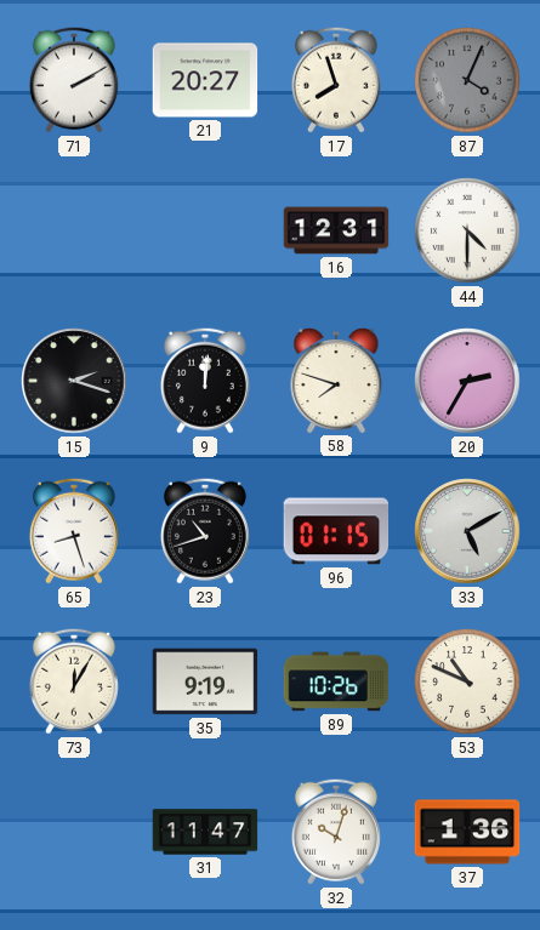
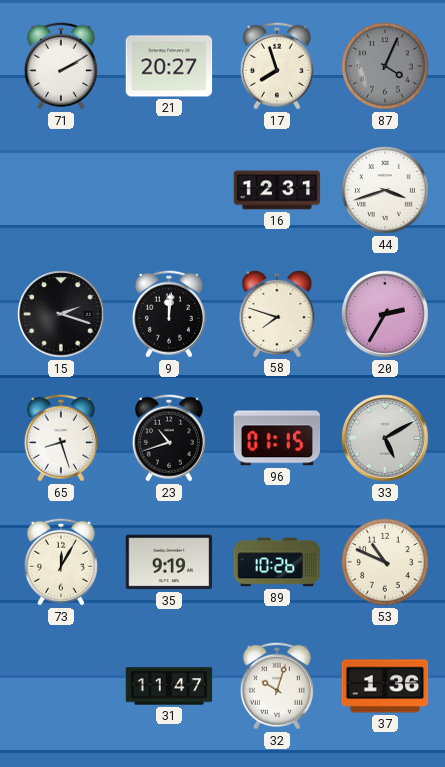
44: 4:30 -> 3:42 (385, 190)
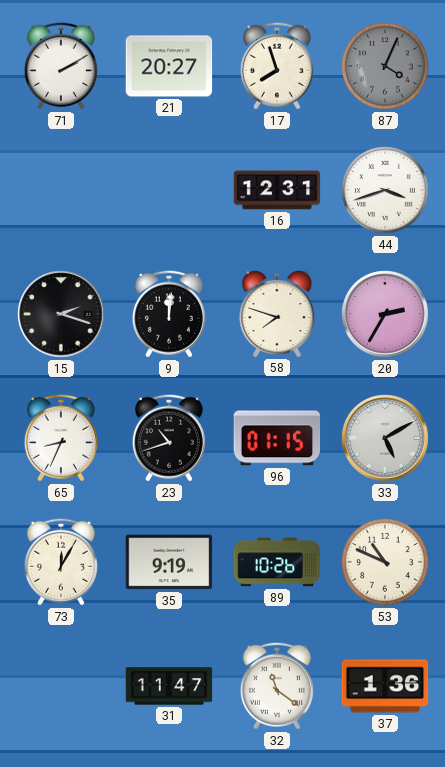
65: 8:27 -> 8:34 (61, 438)
32: 10:03 -> 11:21 (277, 686)
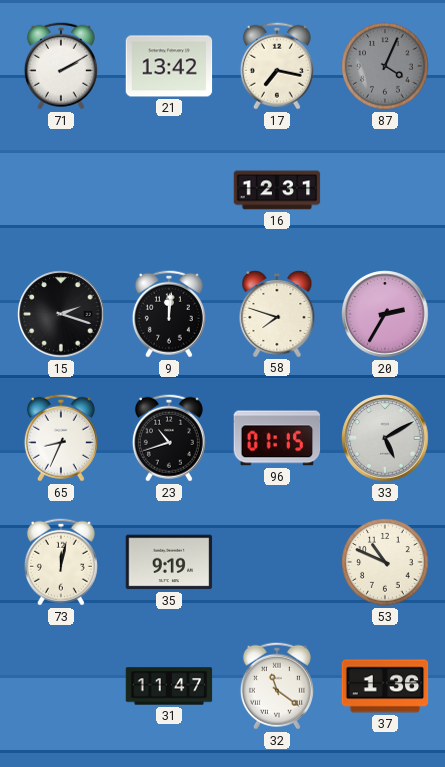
21: 20:27 -> 13:42 (169, 66)
17: 7:57 -> 7:17 (277, 66)
44: 3:42 -> none (385, 190)
73: 12:05 -> 12:02 (61, 562)
89: 10:26 -> none (277, 562)
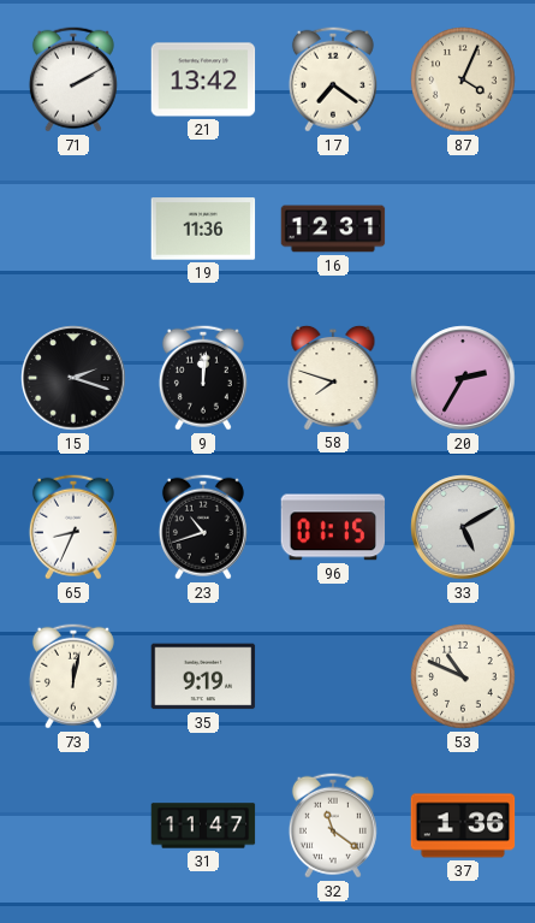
17: 7:17 -> 7:21 (333, 79)
87 dial: grey -> cream (463, 79)
19: none -> 11:36 (203, 229)
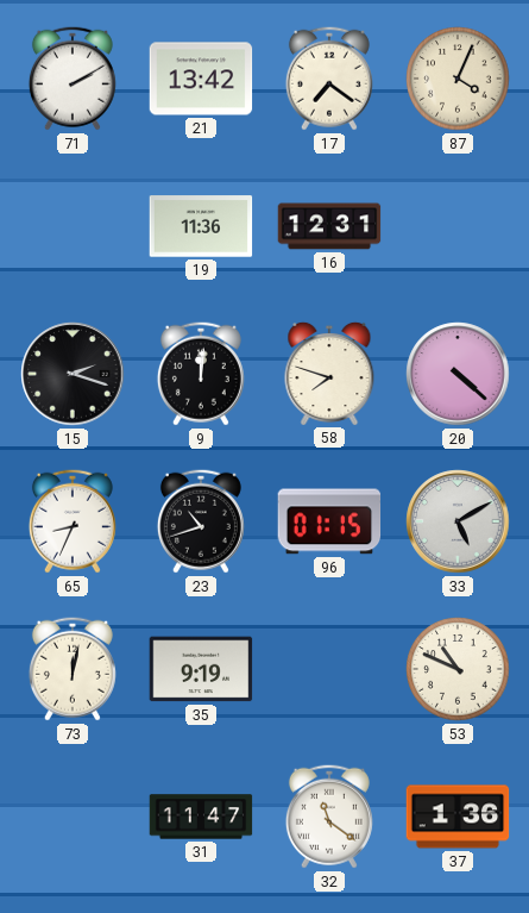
20: 2:35 -> 4:22 (458, 374)
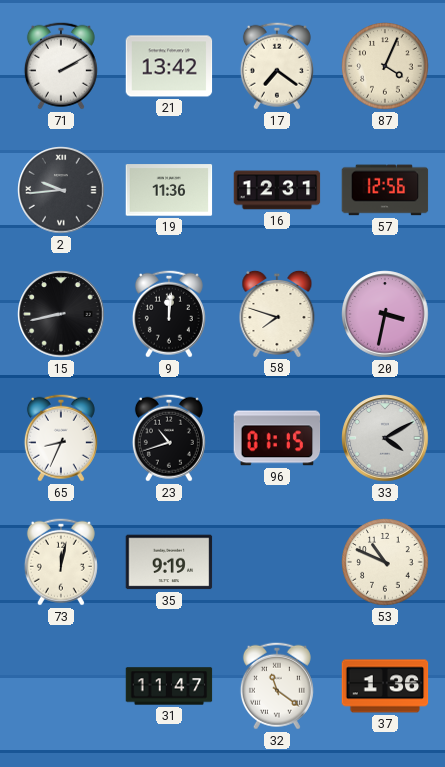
2: none -> 9:44 (61, 190)
57: none -> 12:56 (385, 190)
15: 2:18 -> 8:43 (61, 314)
20: 4:22 -> 3:32 (385, 314)
33: 5:10 -> 4:10 (385, 438)
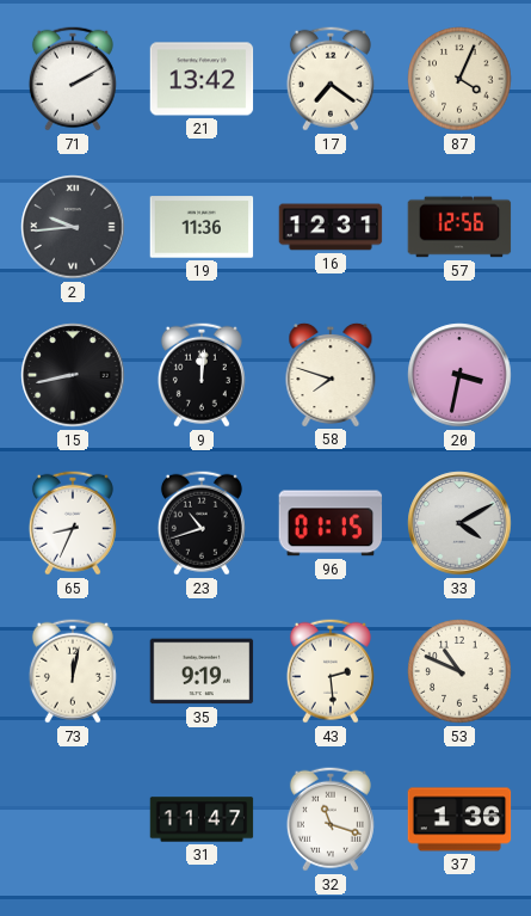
43: none -> 2:29 (331, 671)
32: 11:21 -> 11:18 (331, 819)
